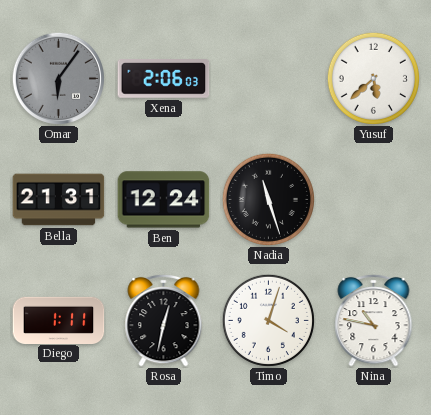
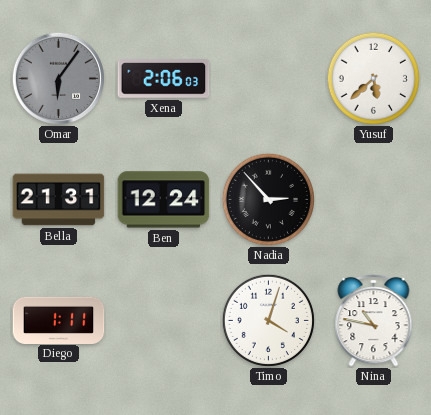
Nadia: 11:27 -> 2:53 (268, 199)
Rosa: 12:32 -> none (164, 320)
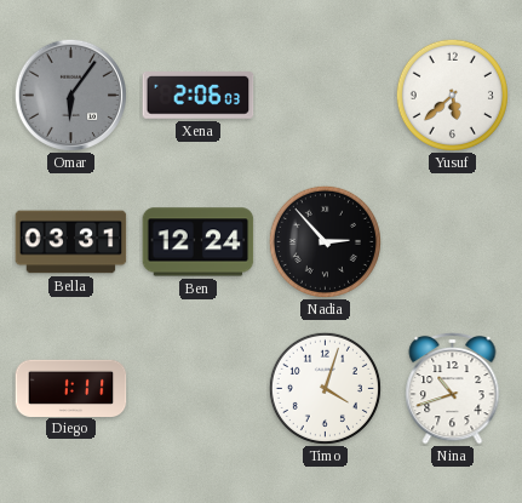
Bella: 21:31 -> 03:31 (71, 242)
Nina: 10:47 -> 10:42 (453, 388)
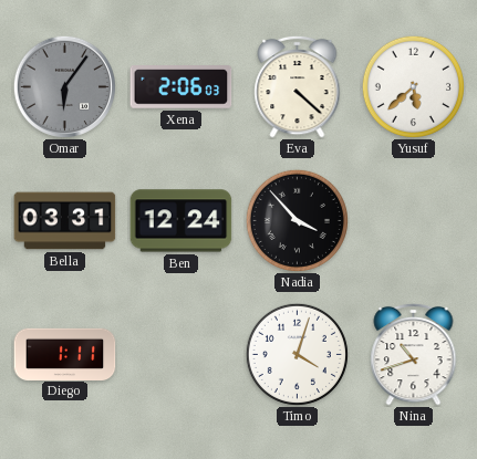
Eva: none -> 4:22 (298, 86)
Nadia: 2:53 -> 3:53 (297, 220)
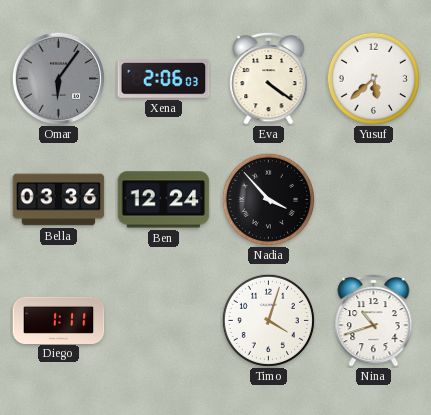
Eva: 4:22 -> 4:21 (269, 78)
Bella: 03:31 -> 03:36 (59, 200)
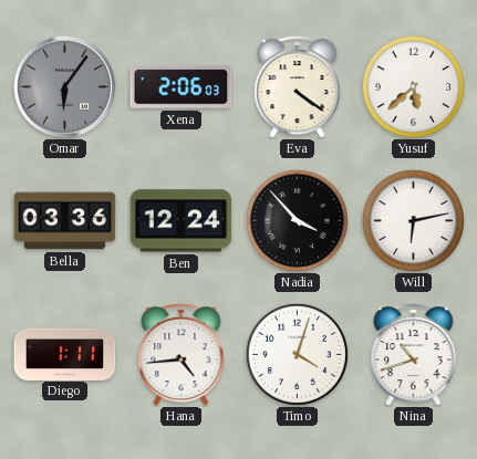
Will: none -> 6:13 (413, 220)
Hana: none -> 4:44 (182, 354)
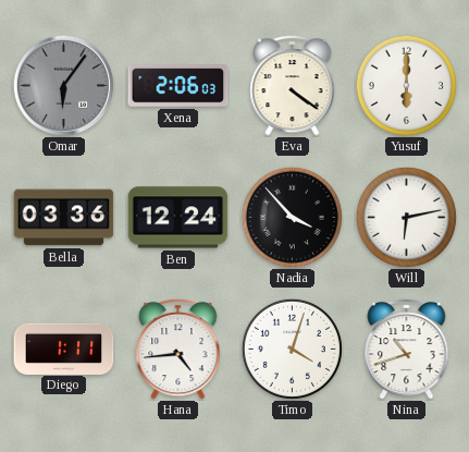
Yusuf: 5:38 -> 6:00 (406, 85)
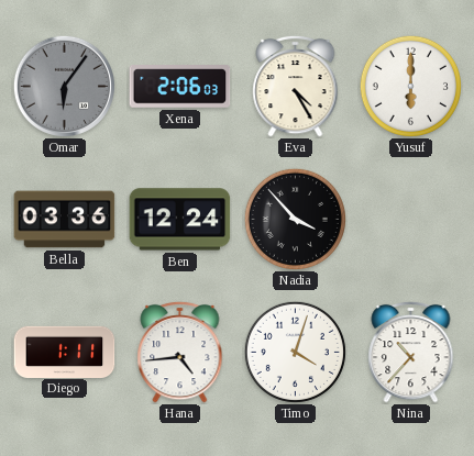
Eva: 4:21 -> 4:25 (296, 86)
Will: 6:13 -> none (406, 217)
Nina: 10:42 -> 10:37 (411, 352)
